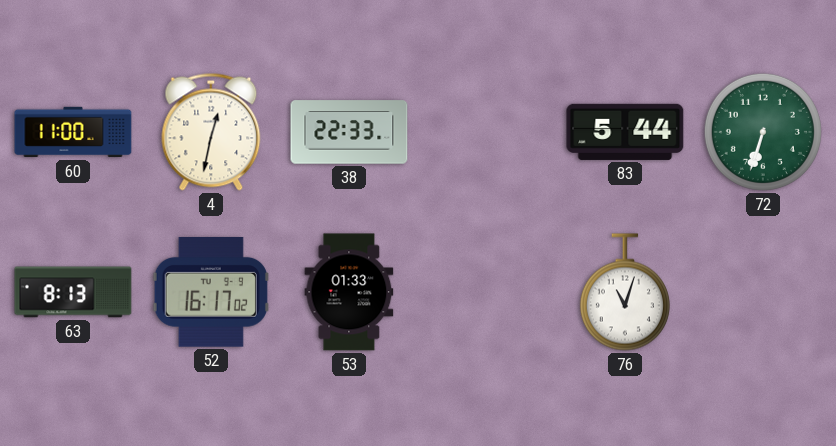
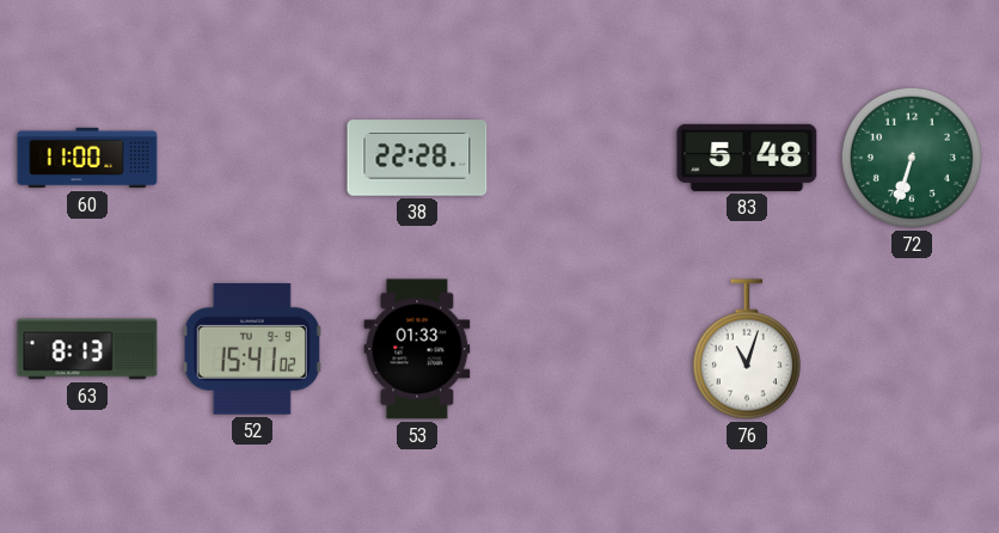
4: 12:32 -> none (211, 132)
38: 22:33 -> 22:28 (417, 158)
83: 5:44 -> 5:48 (747, 158)
52: 16:17 -> 15:41 (252, 349)
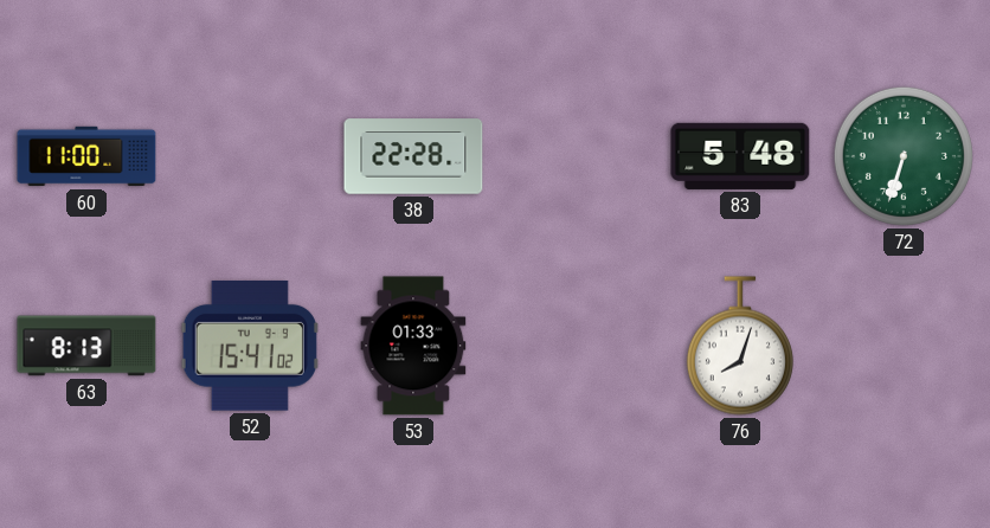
76: 11:03 -> 8:03 (740, 346)
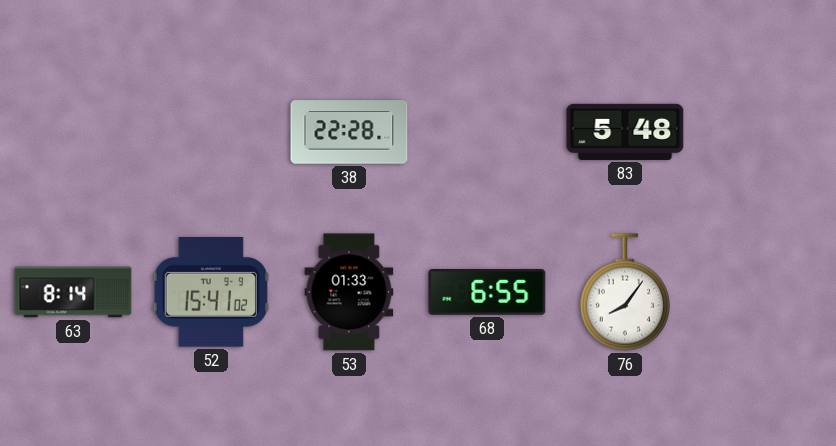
60: 11:00 -> none (86, 156)
72: 6:33 -> none (904, 156)
63: 8:13 -> 8:14 (73, 292)
68: none -> 6:55 (487, 293)
76: 8:03 -> 8:06 (625, 292)
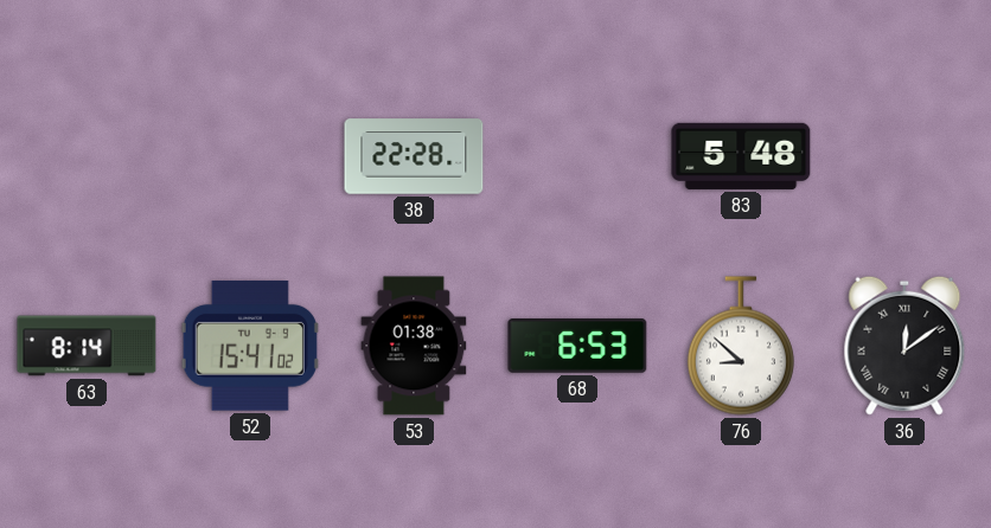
53: 01:33 -> 01:38 (414, 346)
68: 6:55 -> 6:53 (577, 347)
76: 8:06 -> 8:52 (741, 346)
36: none -> 12:09 (904, 346)
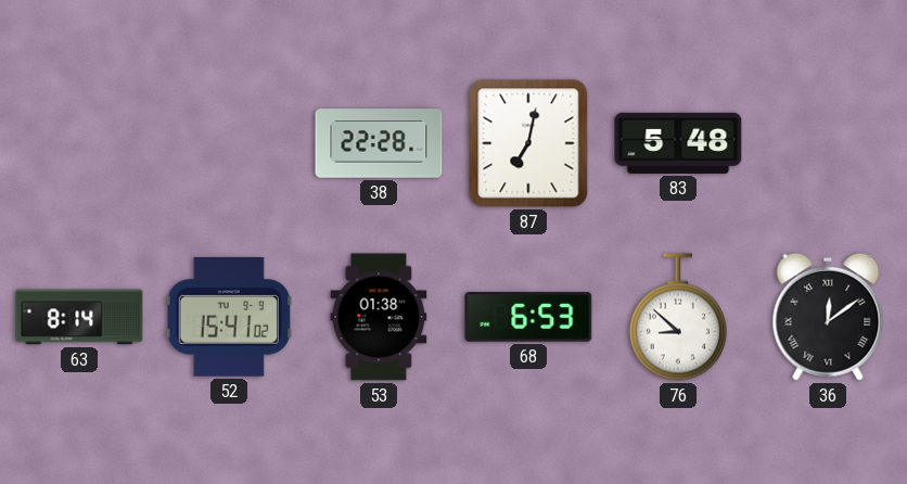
87: none -> 7:02 (528, 143)
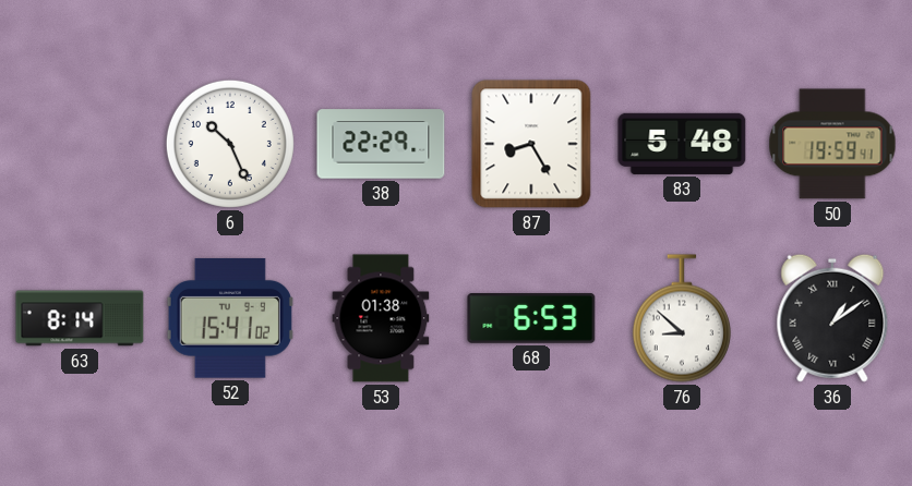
6: none -> 10:26 (230, 144)
38: 22:28 -> 22:29 (381, 144)
87: 7:02 -> 8:25 (531, 144)
50: none -> 19:59 (832, 144)
36: 12:09 -> 1:09 (832, 318)
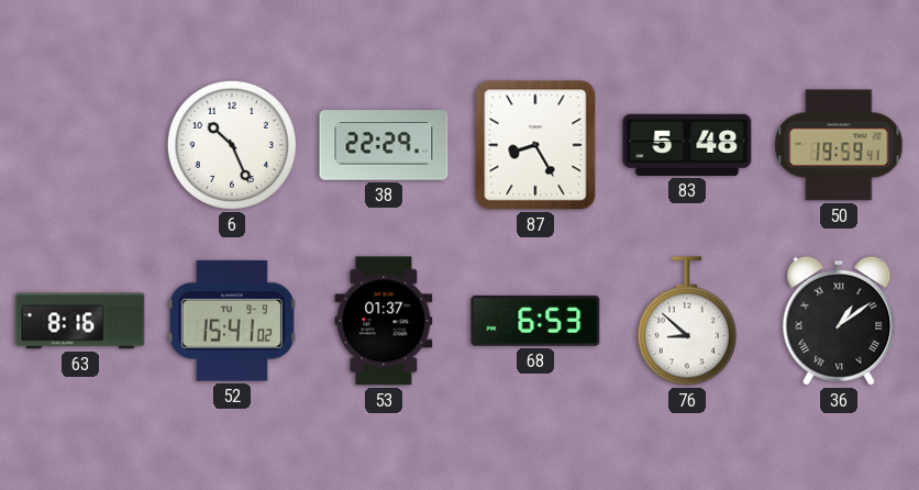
63: 8:14 -> 8:16 (80, 321)
53: 01:38 -> 01:37 (384, 321)
